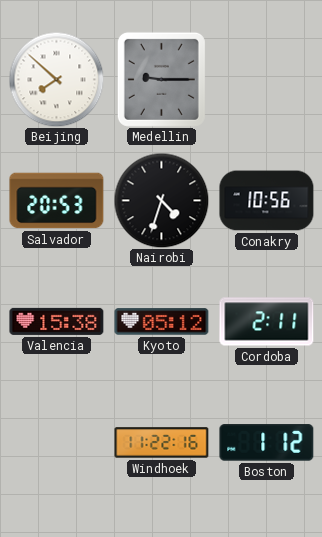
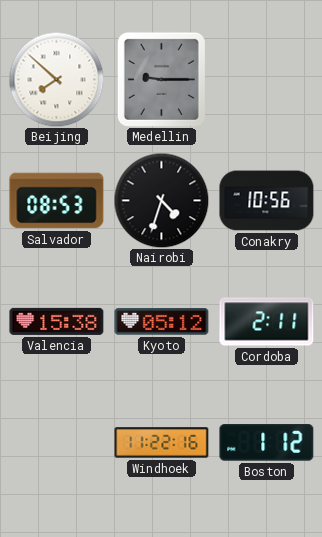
Salvador: 20:53 -> 08:53 (57, 201)
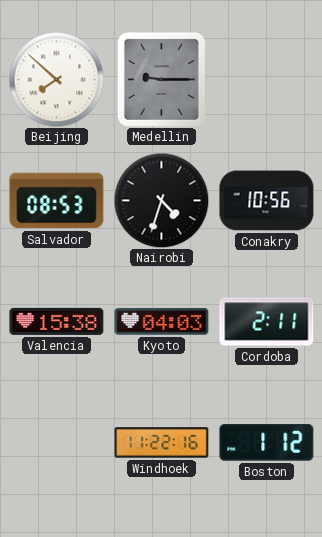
Kyoto: 05:12 -> 04:03 (162, 322)
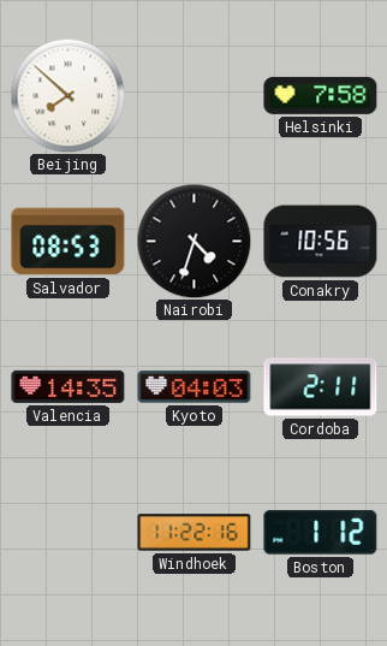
Medellin: 9:15 -> none (161, 79)
Helsinki: none -> 7:58 (321, 95)
Valencia: 15:38 -> 14:35 (69, 386)
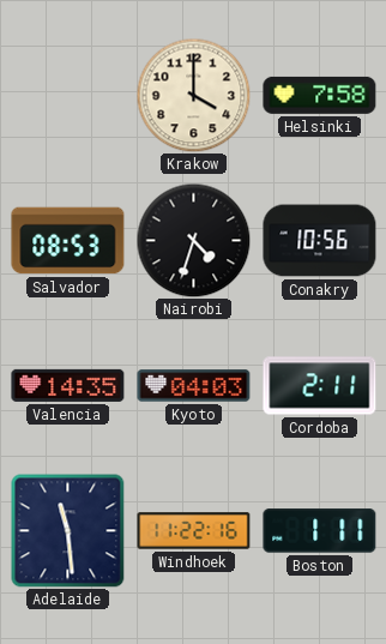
Beijing: 7:52 -> none (67, 95)
Krakow: none -> 4:00 (193, 95)
Adelaide: none -> 11:29 (67, 530)
Boston: 1:12 -> 1:11 (320, 531)
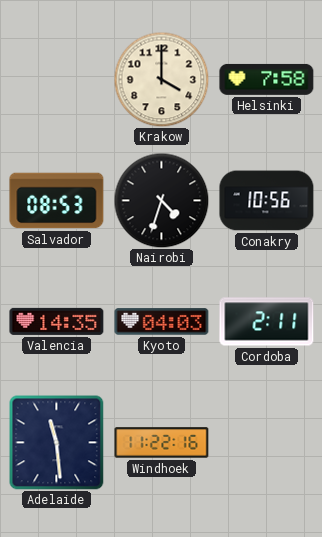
Boston: 1:11 -> none (320, 531)
